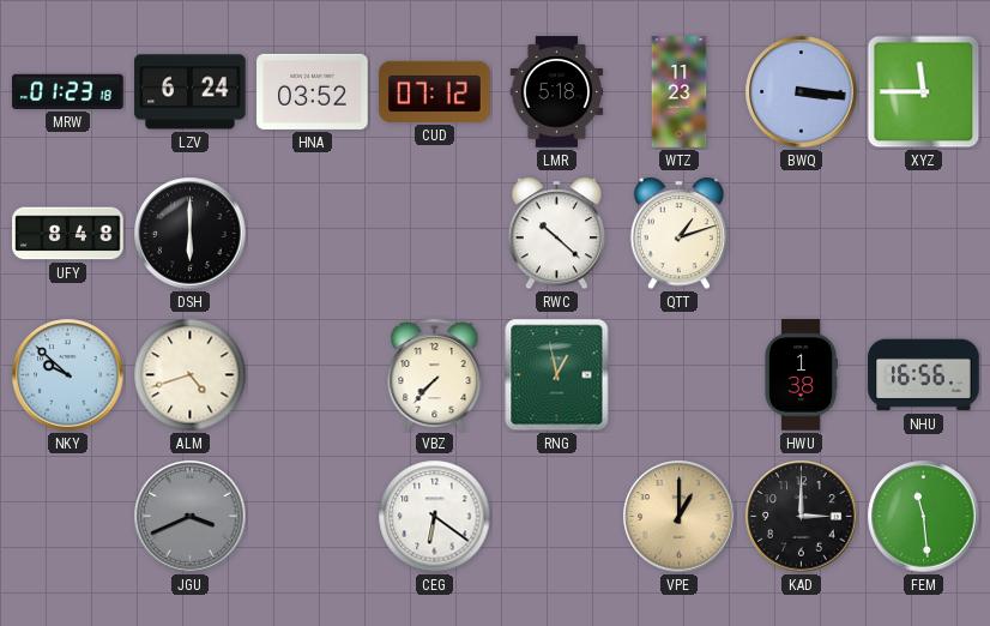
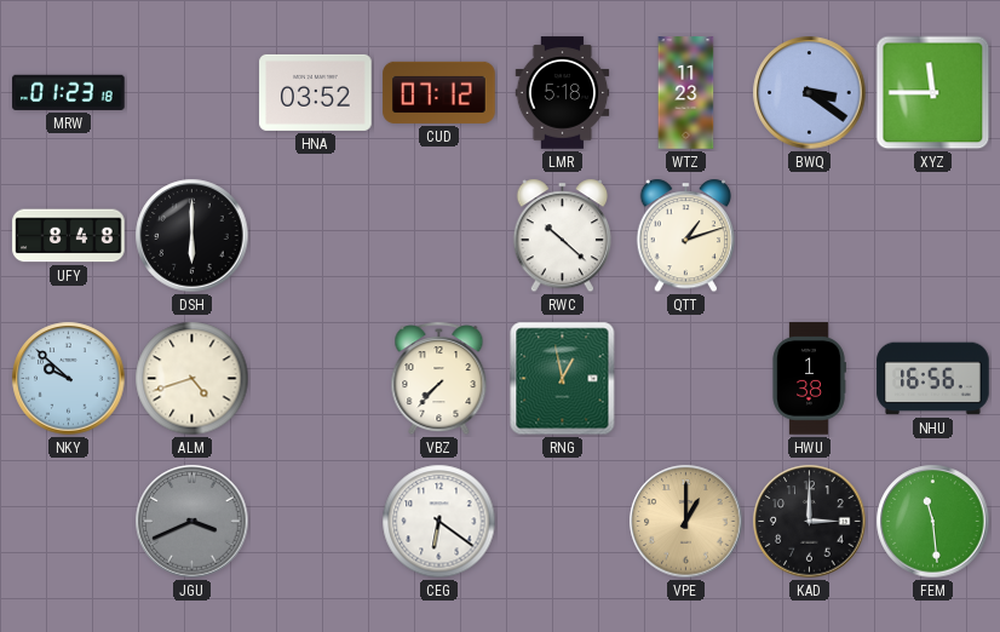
LZV: 6:24 -> none (191, 92)
BWQ: 3:16 -> 3:21 (810, 93)
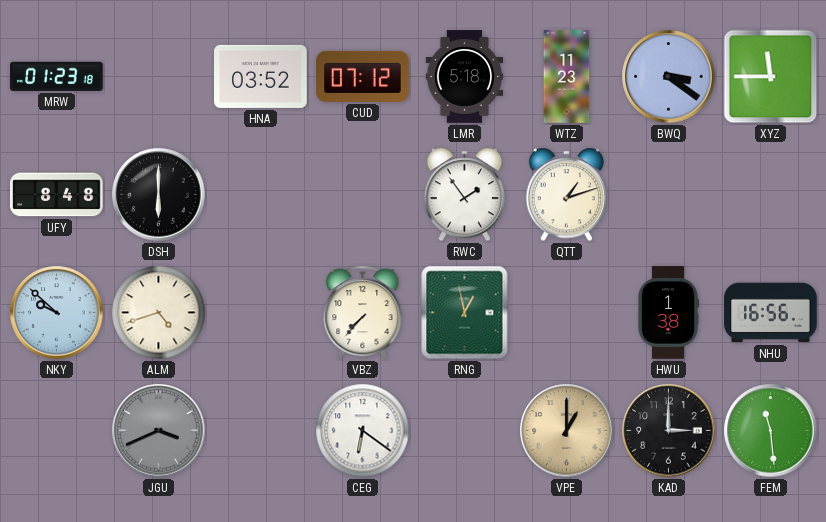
RWC: 10:22 -> 1:54 (464, 195)
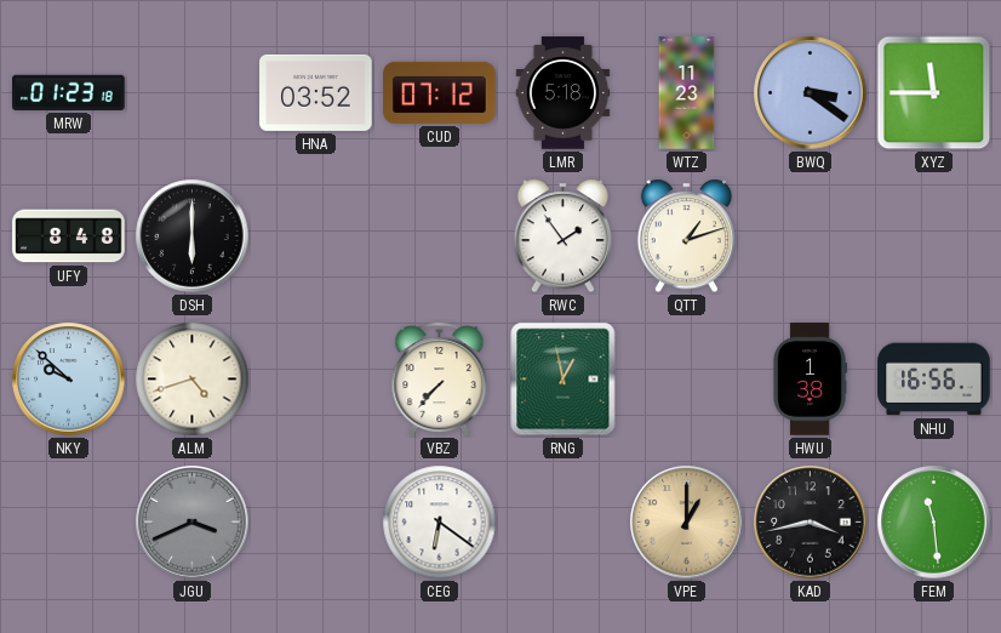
KAD: 3:00 -> 3:43 (811, 523)
